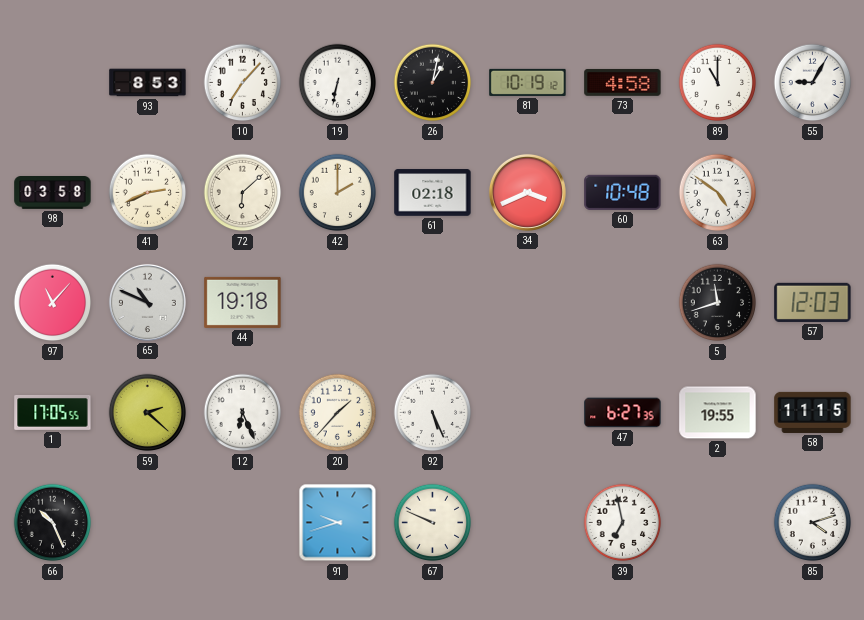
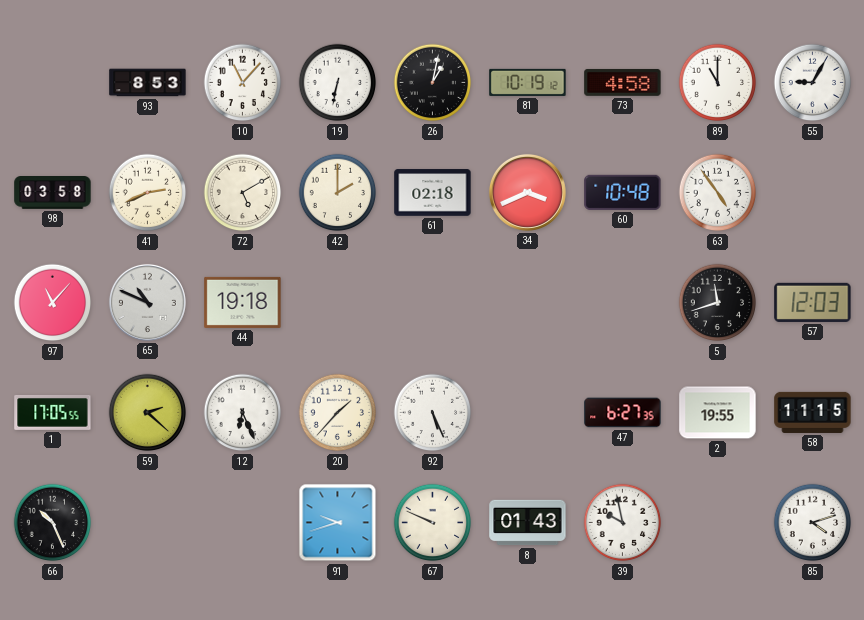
10: 7:07 -> 11:07 (243, 83)
72: 6:08 -> 5:10 (243, 193)
63: 4:51 -> 4:54 (718, 193)
8: none -> 01:43 (528, 523)
39: 6:58 -> 9:58 (623, 523)
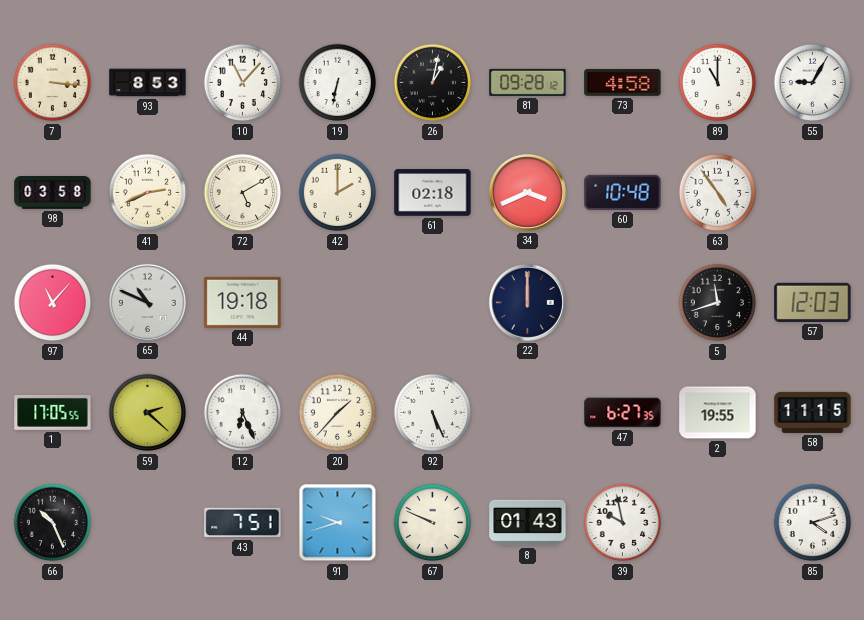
7: none -> 3:16 (53, 83)
81: 10:19 -> 09:28 (528, 82)
22: none -> 12:00 (527, 302)
43: none -> 7:51 (243, 523)
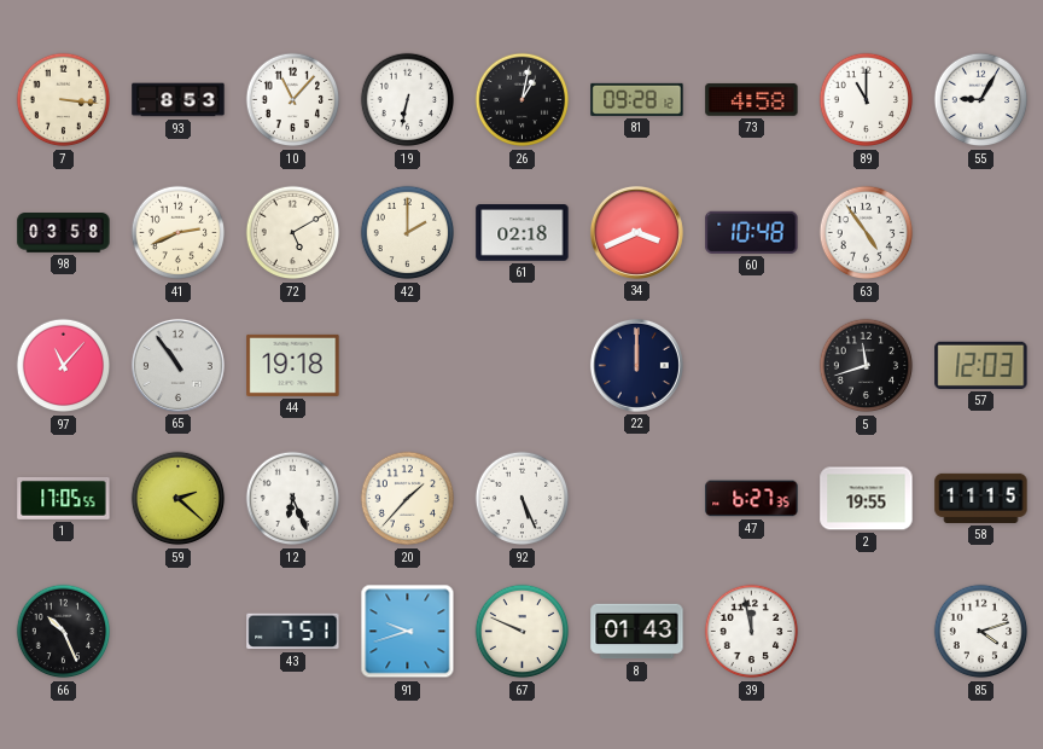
65: 10:49 -> 10:54 (177, 365)
39: 9:58 -> 11:58 (752, 632)
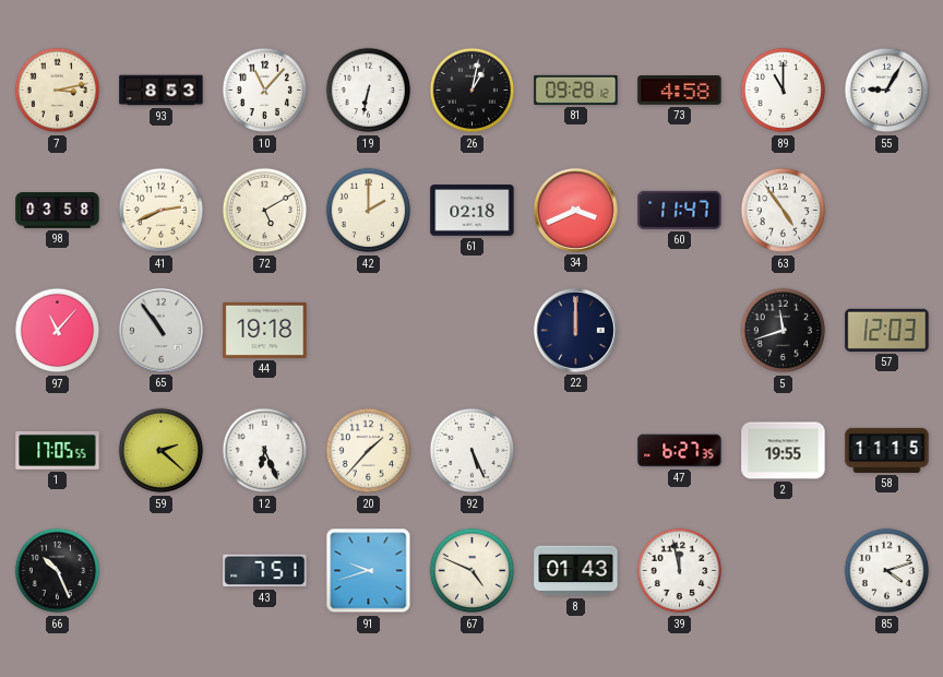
7: 3:16 -> 3:13 (58, 91)
60: 10:48 -> 11:47 (680, 210)
67: 9:49 -> 4:49 (473, 571)
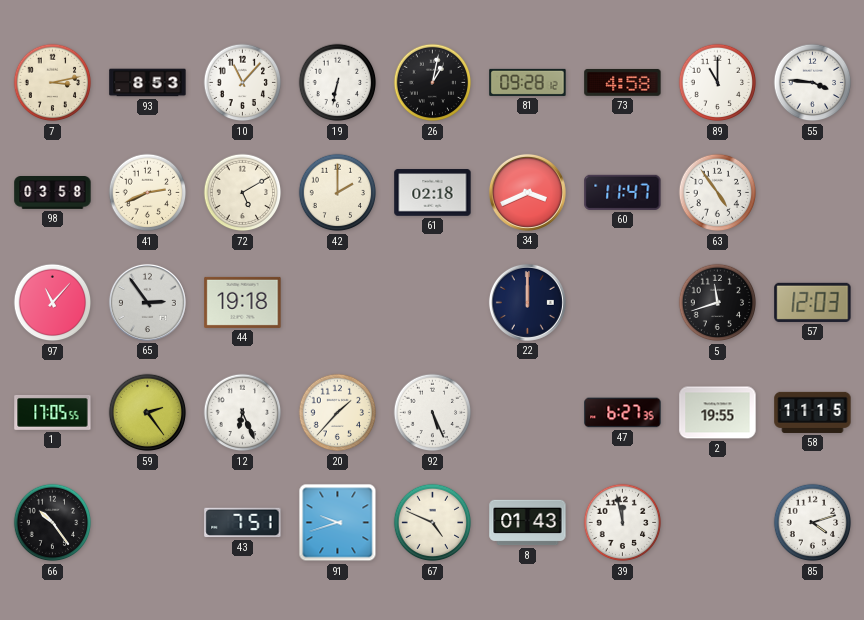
55: 9:05 -> 3:46 (813, 83)
65: 10:54 -> 2:54 (147, 302)
59: 2:22 -> 2:24 (148, 413)
66: 10:26 -> 10:24 (53, 523)
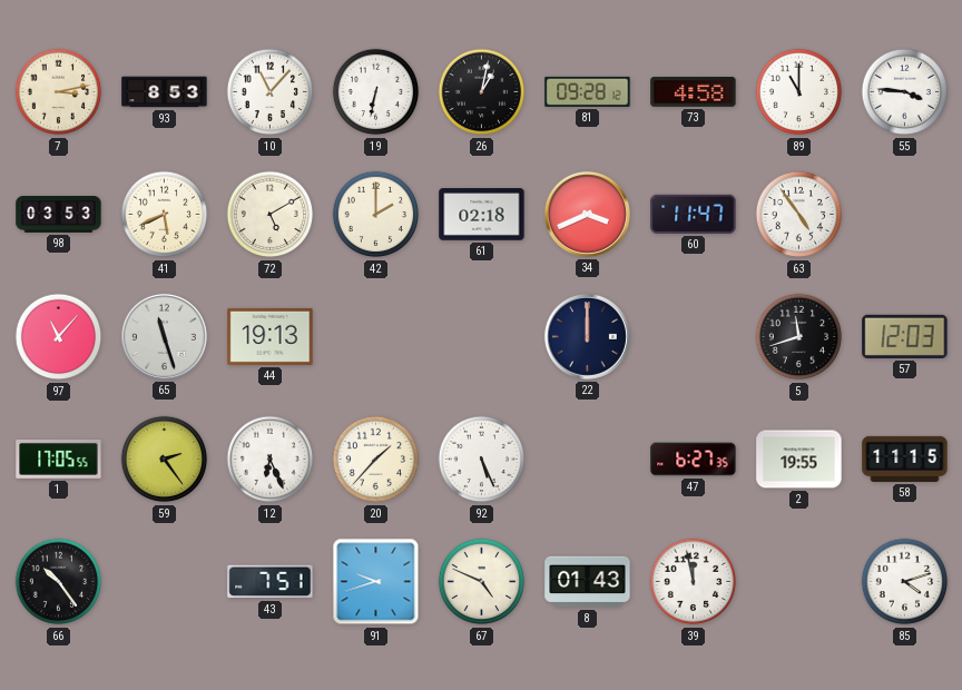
98: 03:58 -> 03:53 (59, 215)
41: 2:41 -> 5:41 (165, 215)
65: 2:54 -> 11:27 (164, 336)
44: 19:18 -> 19:13 (271, 336)
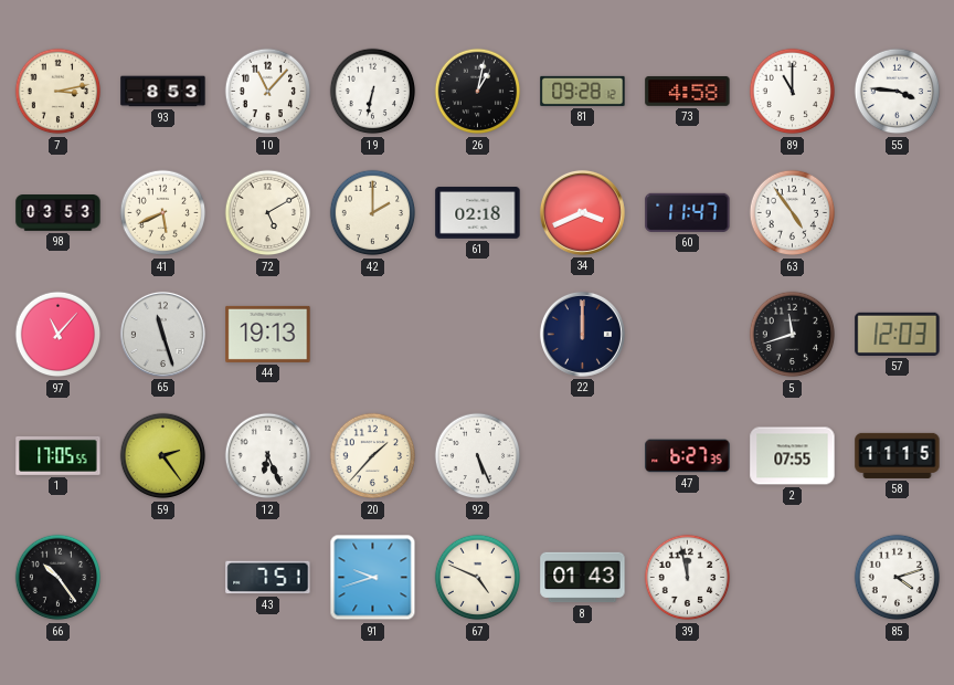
2: 19:55 -> 07:55 (793, 456)
